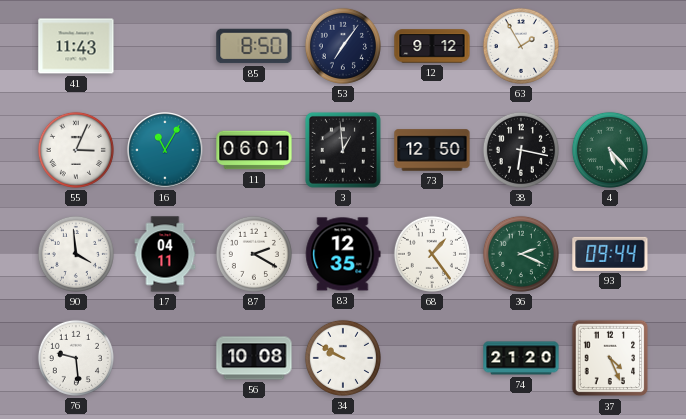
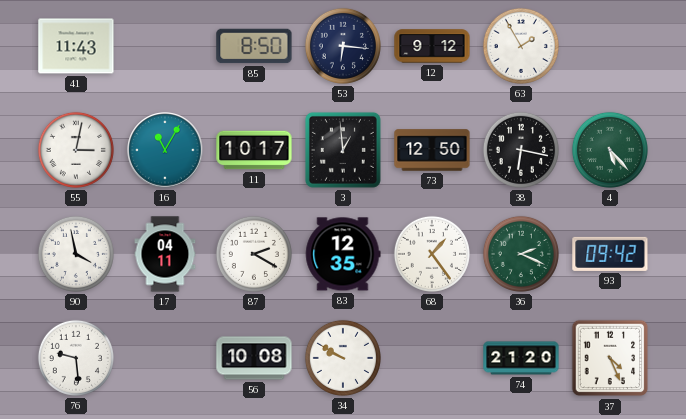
53: 7:06 -> 6:16 (343, 46)
55: 3:04 -> 3:02 (76, 150)
11: 06:01 -> 10:17 (254, 150)
90: 3:59 -> 3:58 (76, 254)
93: 09:44 -> 09:42 (610, 254)
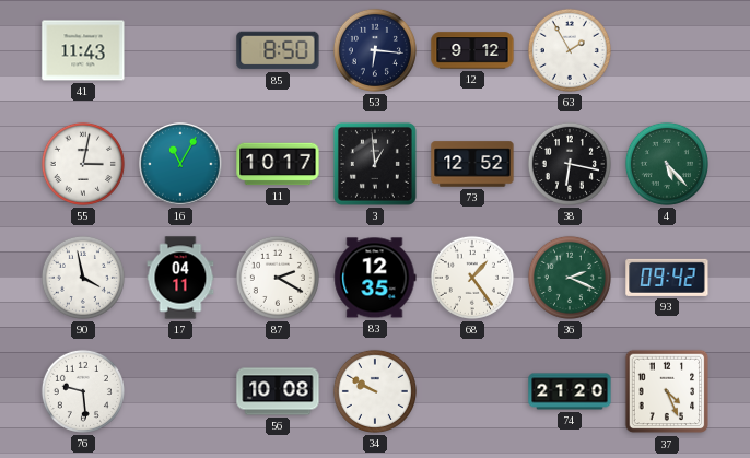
73: 12:50 -> 12:52 (472, 164)
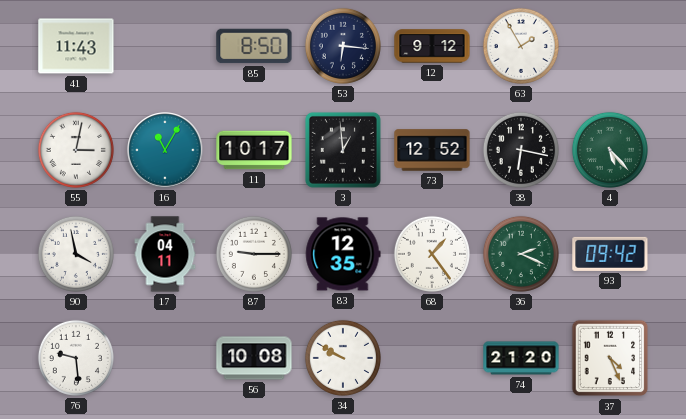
87: 2:20 -> 9:15 (254, 254)
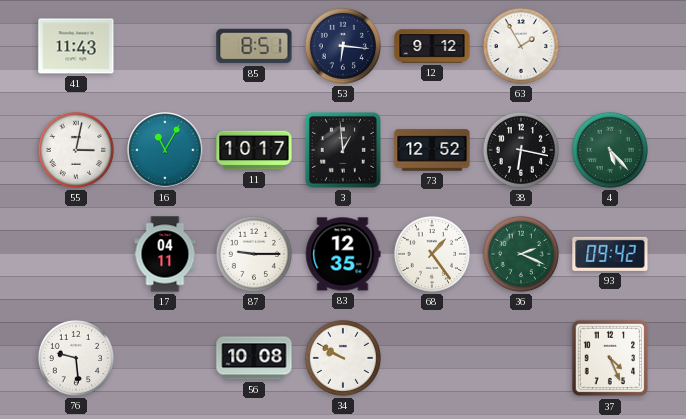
85: 8:50 -> 8:51 (254, 46)
90: 3:58 -> none (76, 254)
74: 21:20 -> none (521, 358)
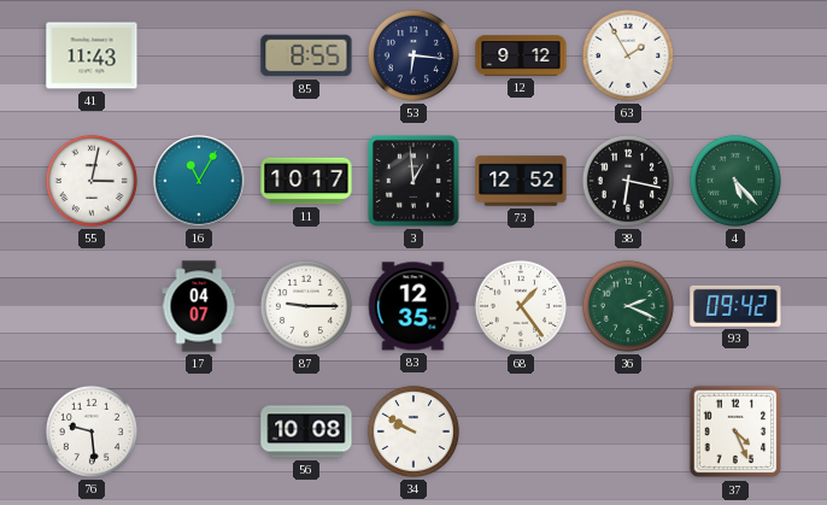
85: 8:51 -> 8:55 (306, 55)
17: 04:11 -> 04:07 (199, 306)
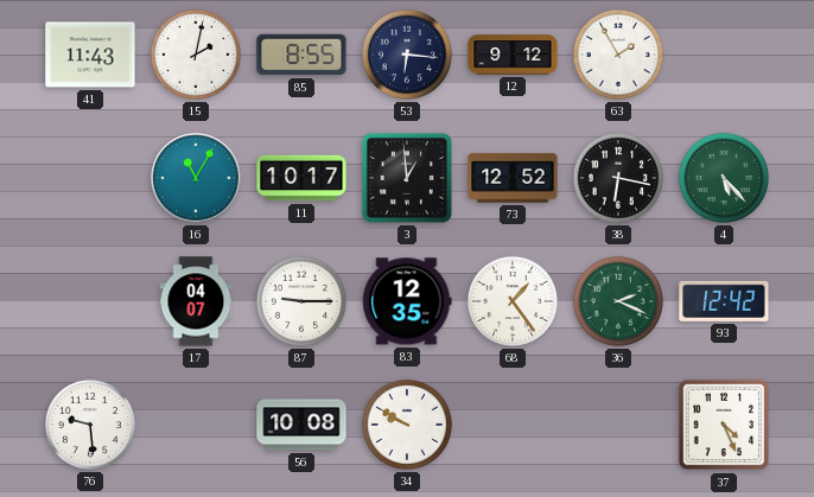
15: none -> 2:02 (196, 55)
55: 3:02 -> none (92, 181)
93: 09:42 -> 12:42 (724, 301)
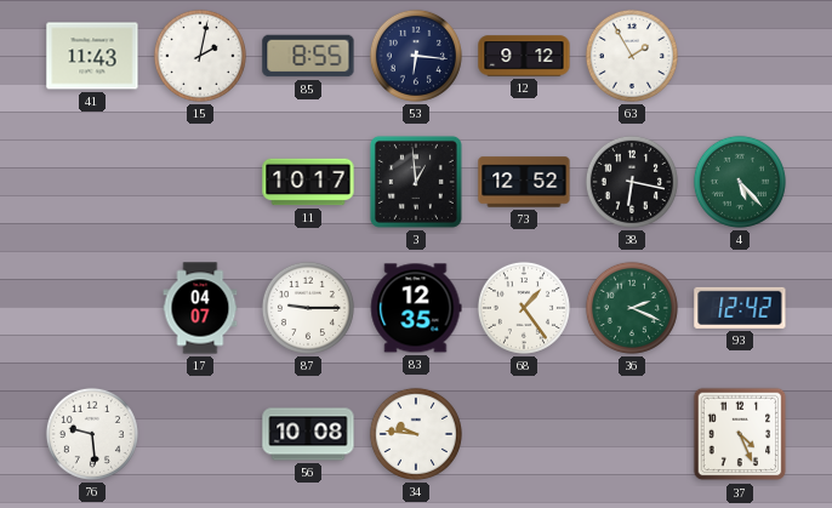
16: 11:05 -> none (196, 178)
34: 9:50 -> 9:46 (416, 434)
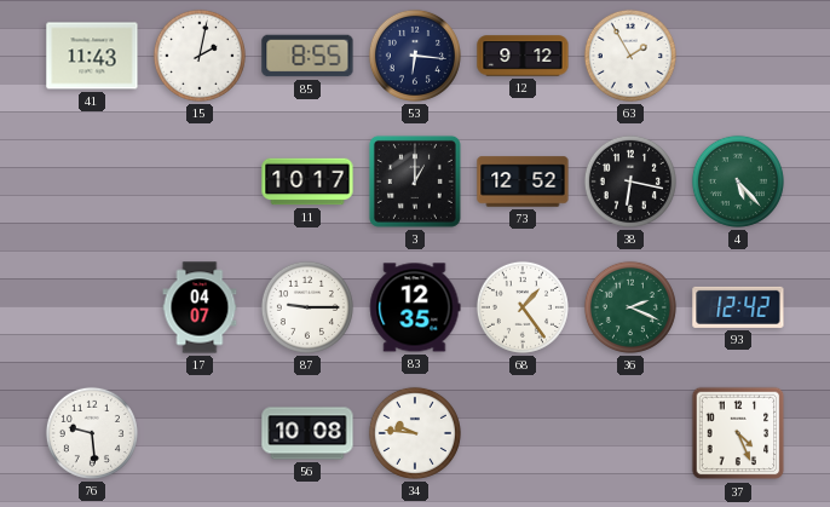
3: 12:59 -> 1:00 (415, 182)
